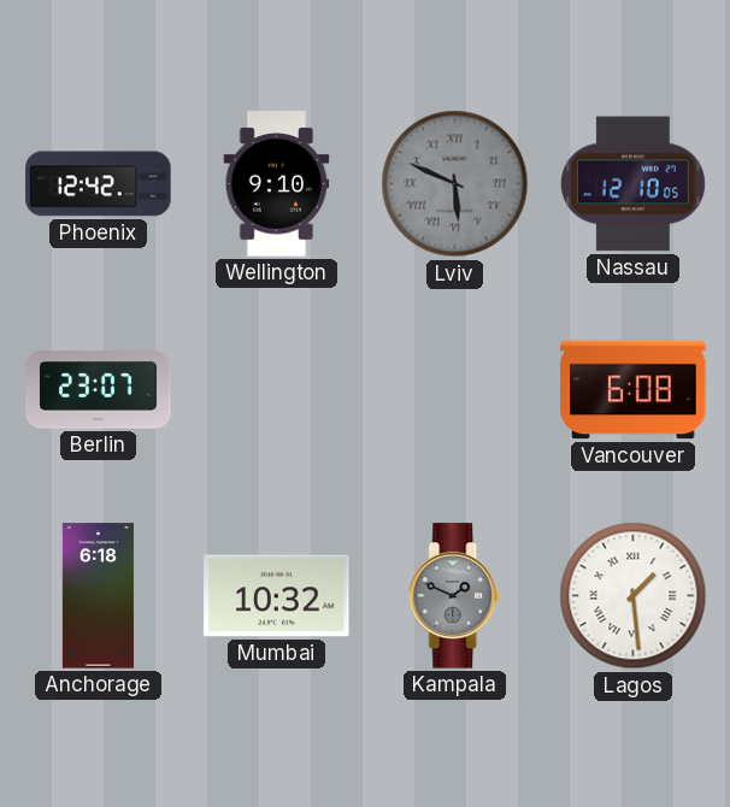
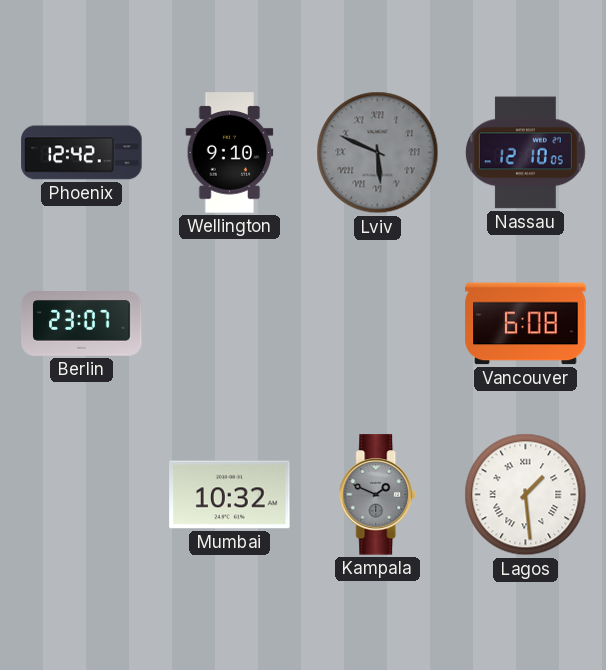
Anchorage: 6:18 -> none (98, 596)
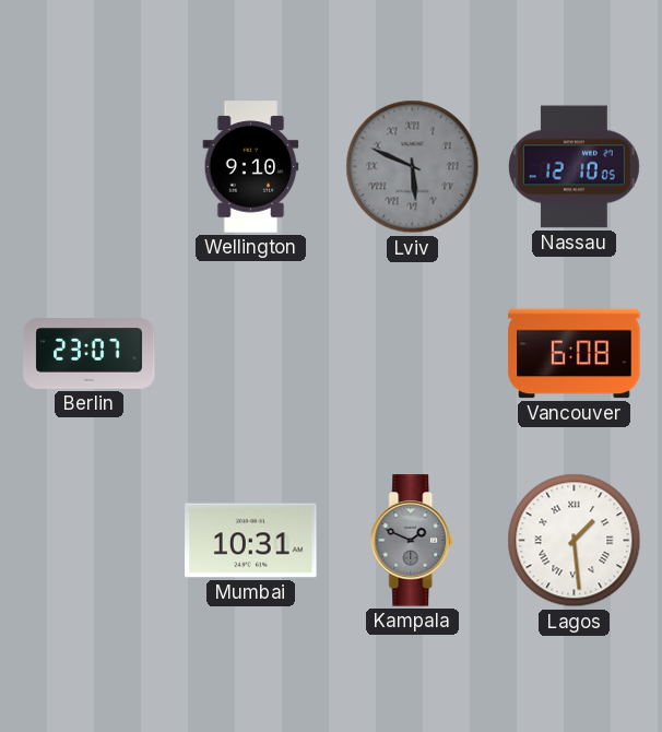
Phoenix: 12:42 -> none (82, 153)
Mumbai: 10:32 -> 10:31 (251, 541)
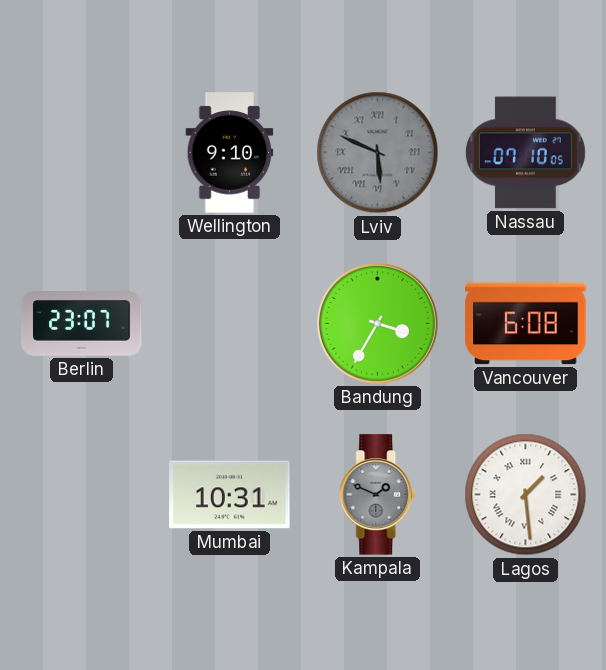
Nassau: 12:10 -> 07:10 (525, 153)
Bandung: none -> 3:35 (378, 324)
